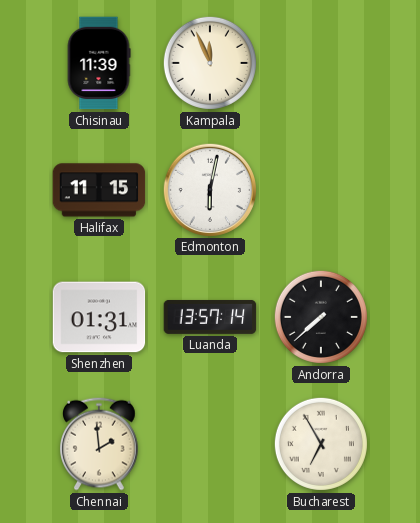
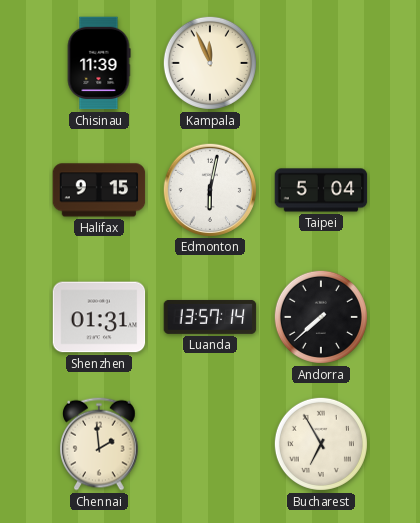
Halifax: 11:15 -> 9:15 (99, 190)
Taipei: none -> 5:04 (321, 190)
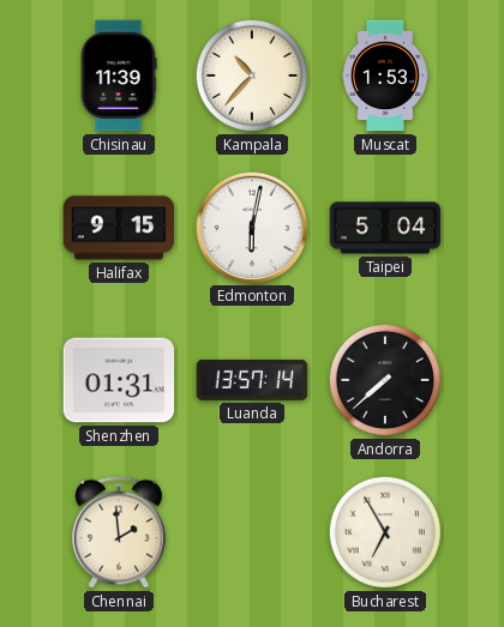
Kampala: 11:56 -> 10:37 (252, 76)
Muscat: none -> 1:53 (385, 76)
